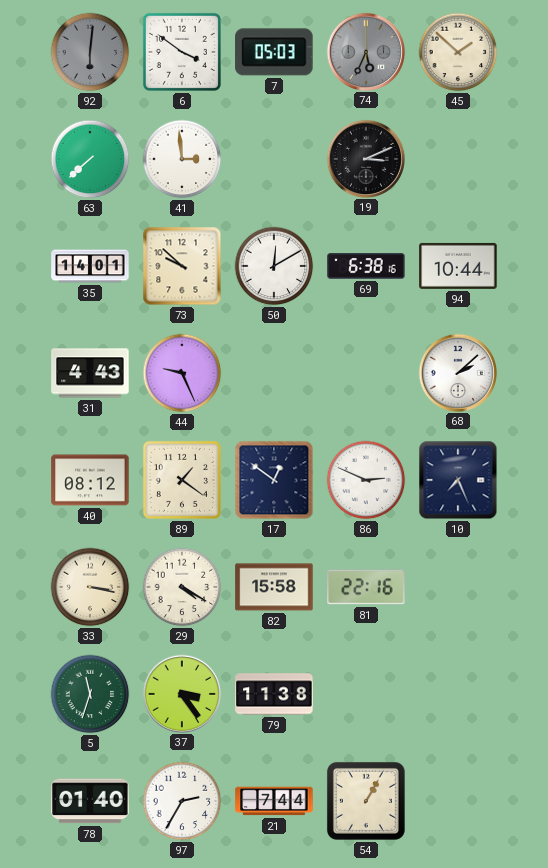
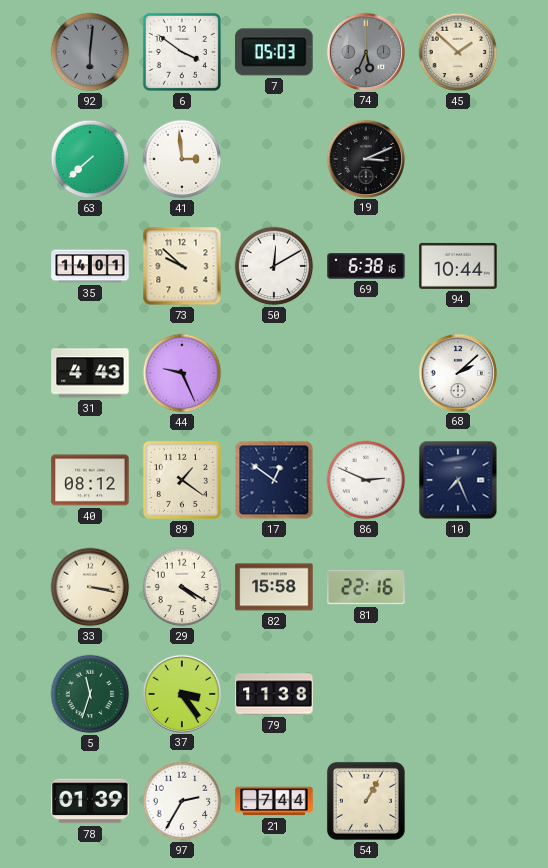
78: 01:40 -> 01:39 (90, 801)
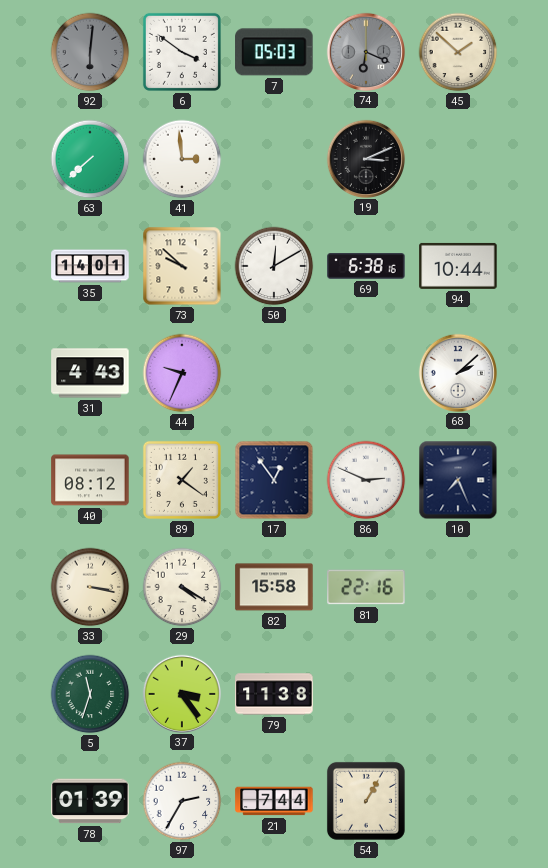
74: 5:34 -> 6:19 (365, 51)
44: 9:26 -> 9:34 (182, 373)
17: 12:51 -> 12:54 (274, 480)
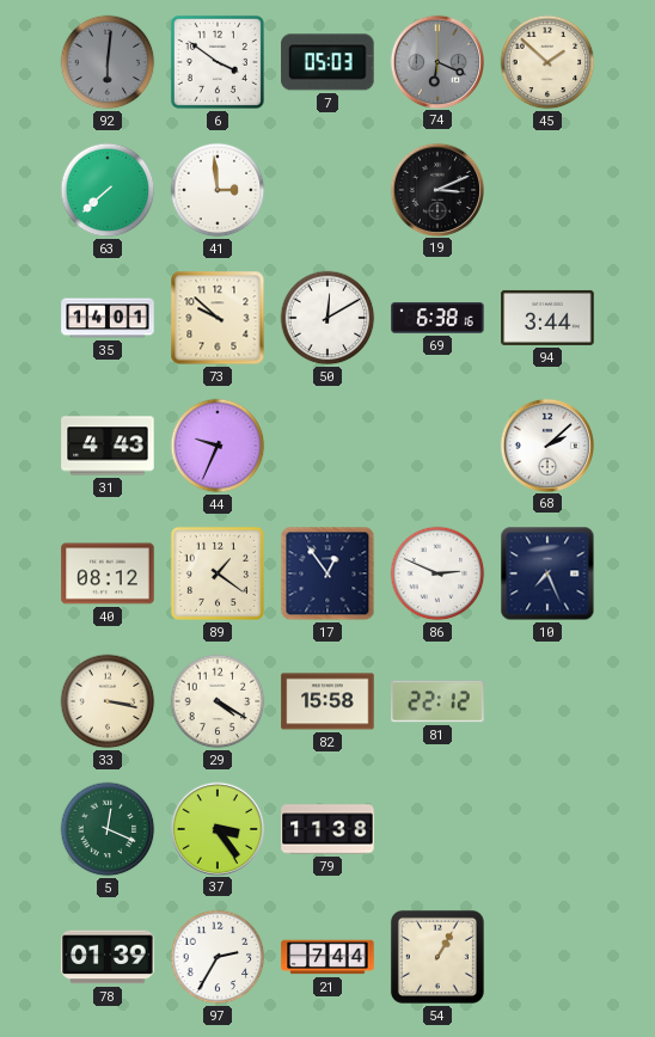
94: 10:44 -> 3:44 (547, 318)
81: 22:16 -> 22:12 (437, 701)
5: 11:33 -> 12:19 (108, 829)
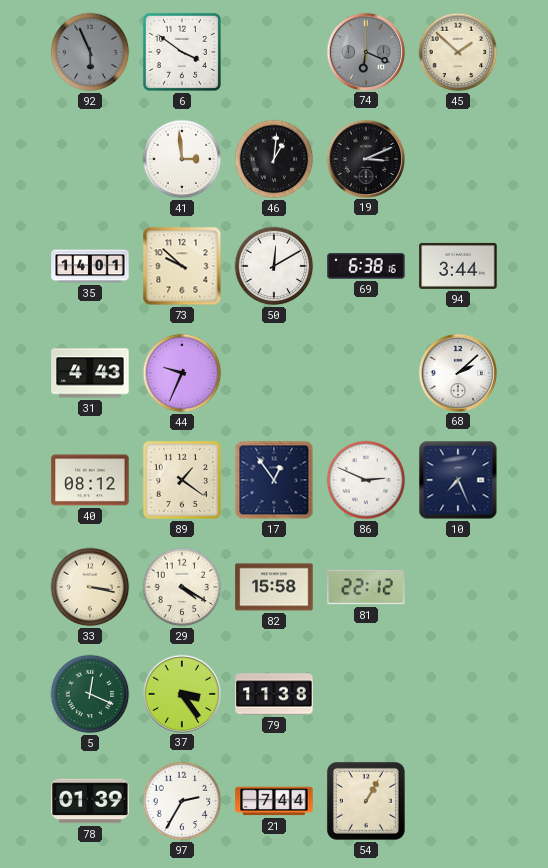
92: 6:01 -> 5:56 (90, 52)
7: 05:03 -> none (327, 62)
63: 7:38 -> none (108, 190)
46: none -> 1:01 (274, 159)
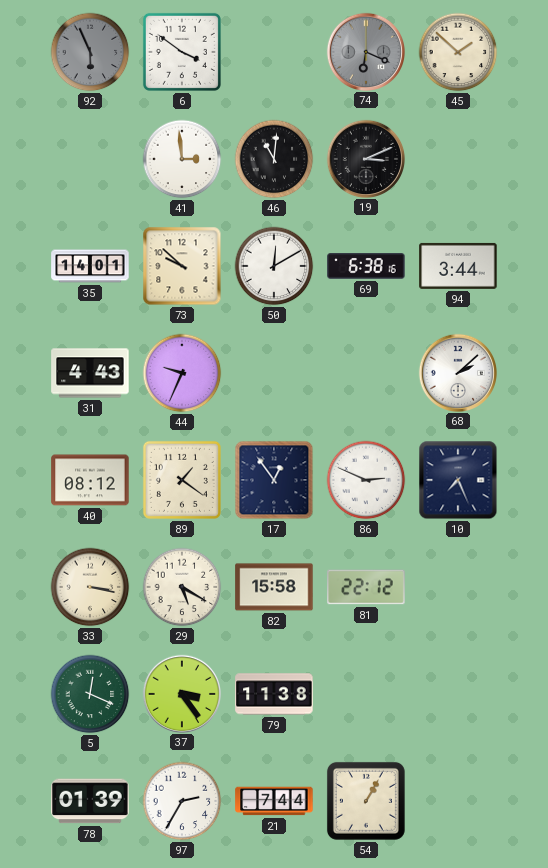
46: 1:01 -> 11:01 (274, 159)
29: 4:20 -> 5:20 (182, 587)
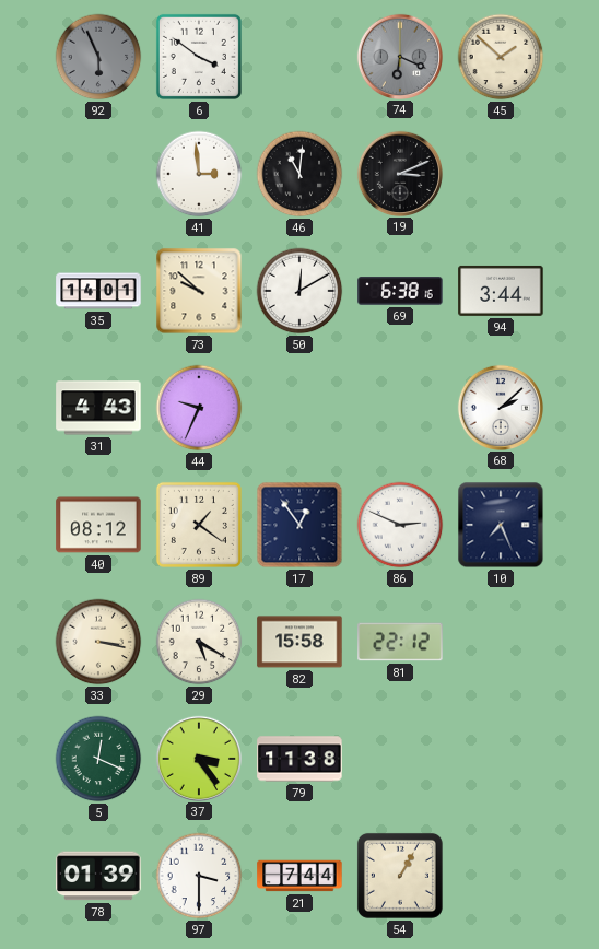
97: 2:35 -> 3:30 (199, 876)
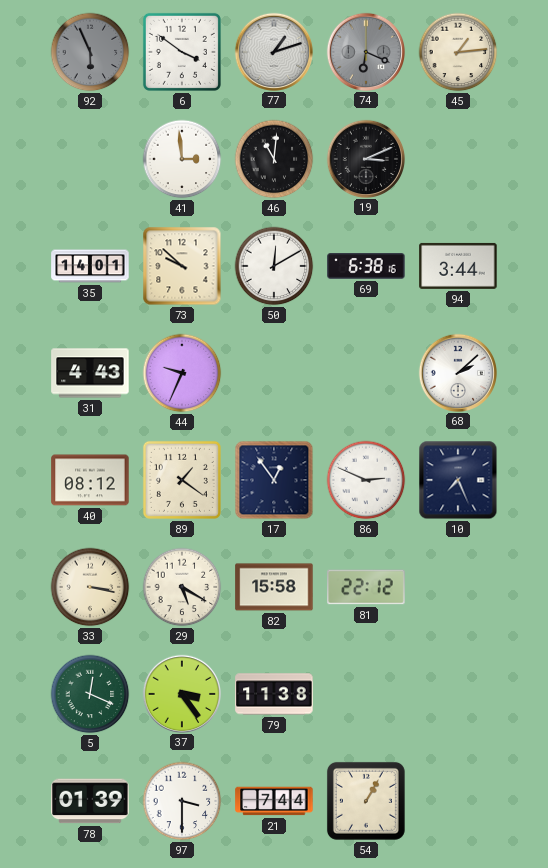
77: none -> 1:12 (273, 51)
45: 1:52 -> 1:14 (458, 52)
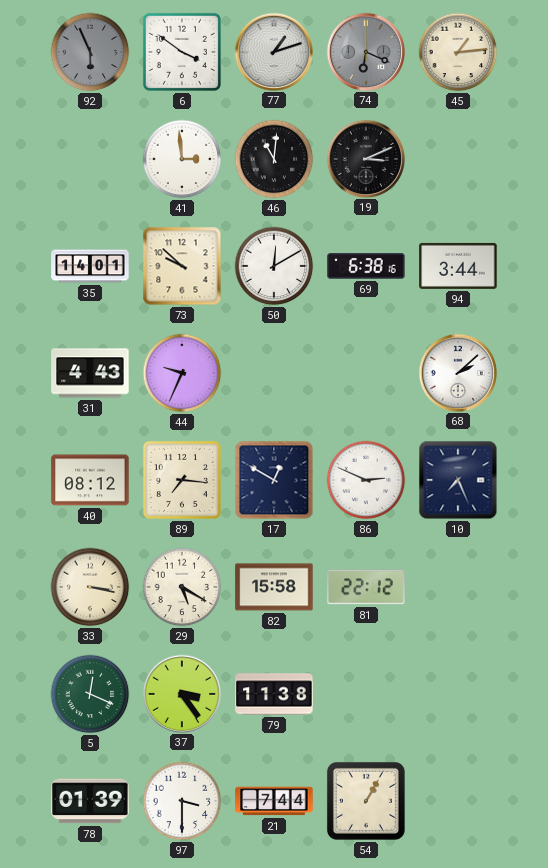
89: 1:21 -> 7:16 (182, 480)
17: 12:54 -> 12:50 (274, 480)
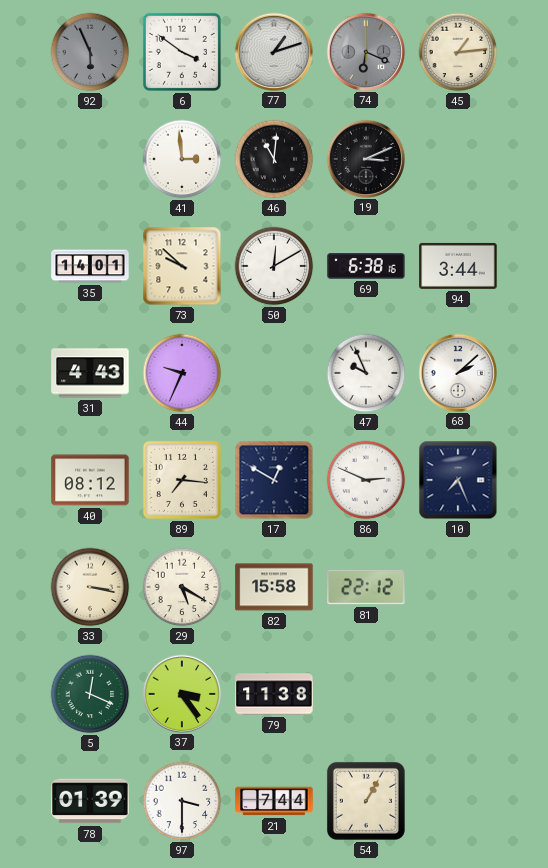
47: none -> 9:56 (366, 373)
